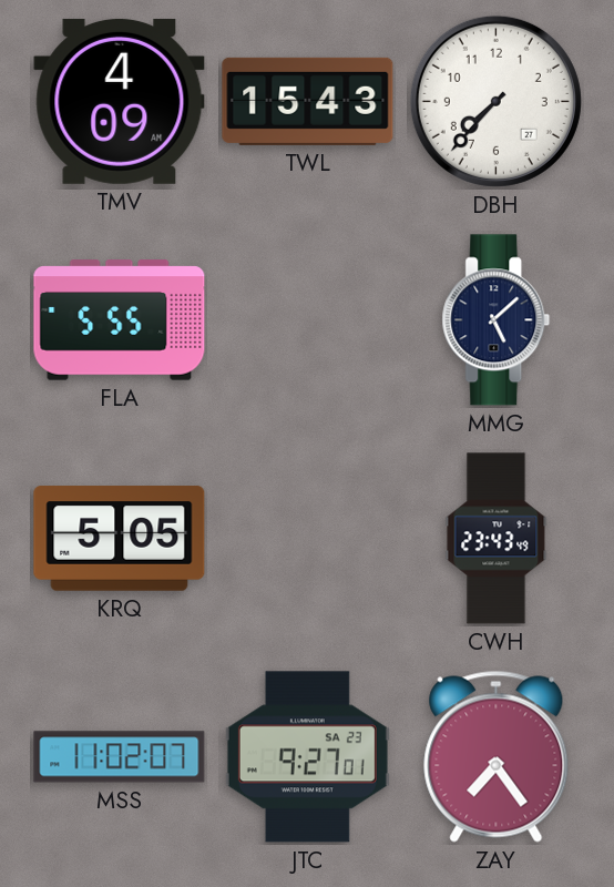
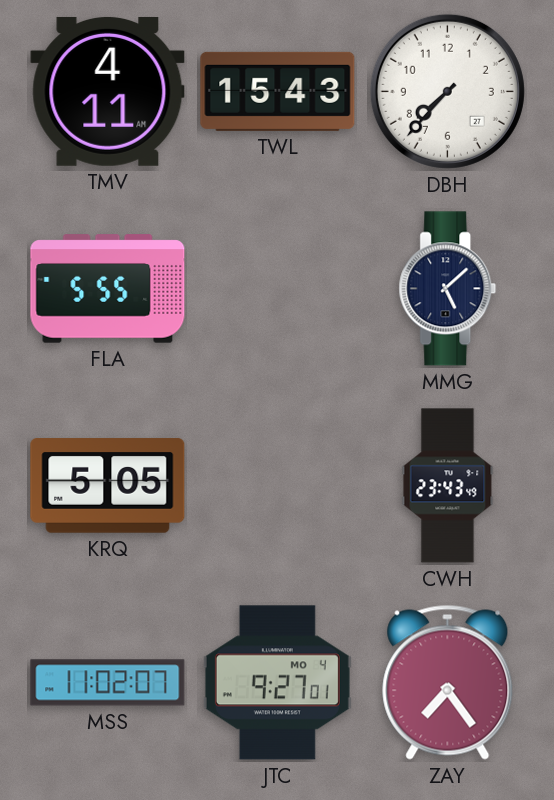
TMV: 4:09 -> 4:11 (108, 91)
JTC date: SA 23 -> MO 4 (277, 683)
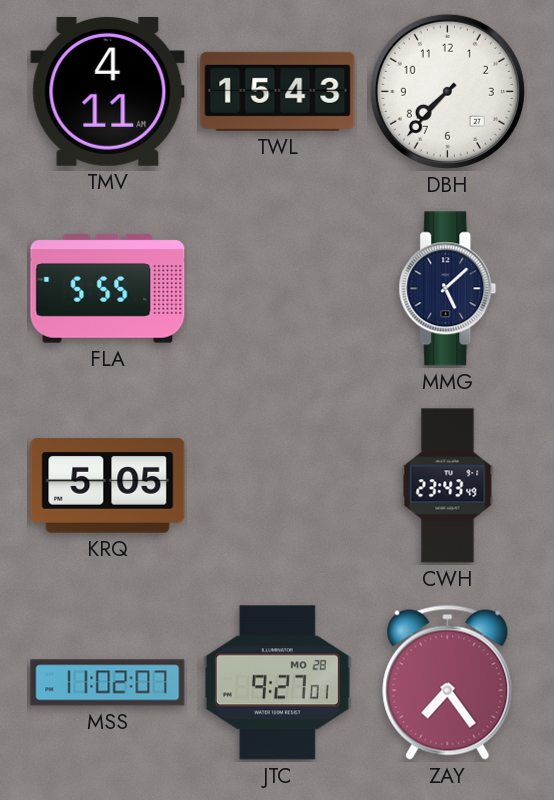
JTC date: MO 4 -> MO 28 (277, 683)
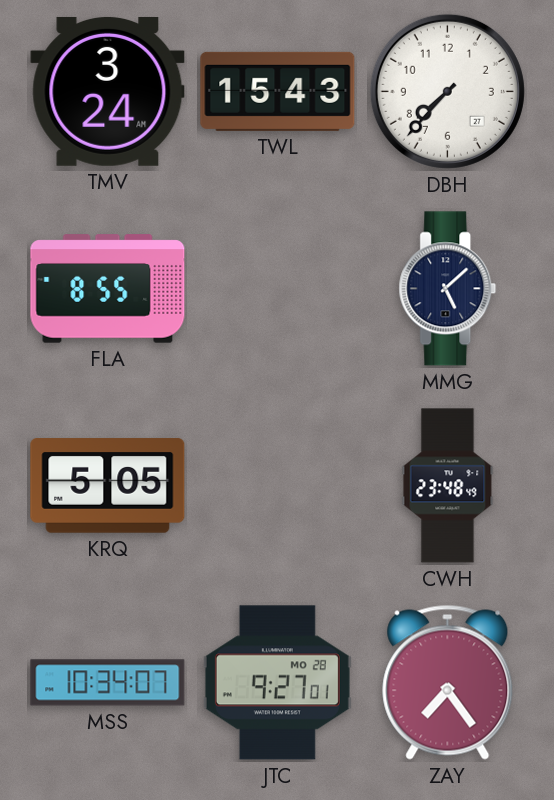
TMV: 4:11 -> 3:24 (108, 91)
FLA: 5:55 -> 8:55 (108, 289)
CWH: 23:43 -> 23:48 (448, 486)
MSS: 11:02 -> 10:34 (108, 683)
